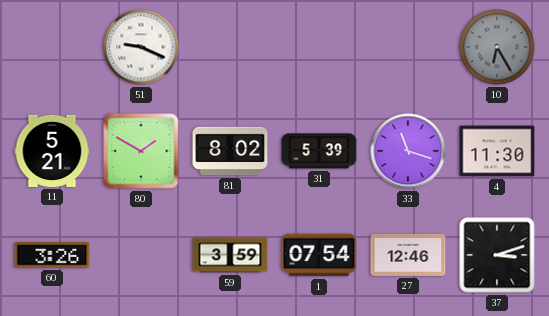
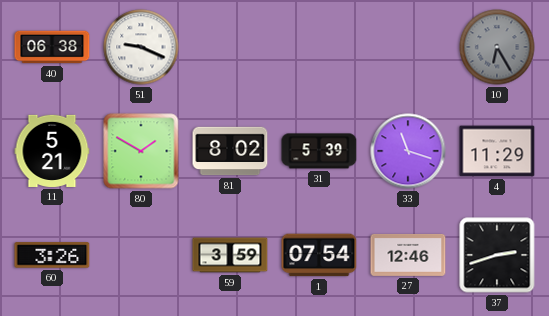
40: none -> 06:38 (52, 47)
4: 11:30 -> 11:29 (497, 151)
37: 3:12 -> 2:42 (497, 255)
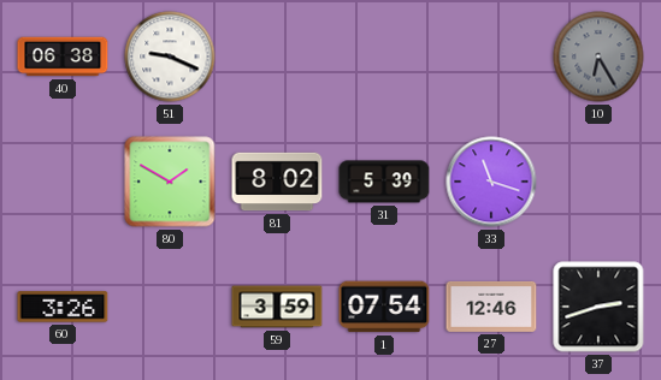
11: 5:21 -> none (52, 151)
4: 11:29 -> none (497, 151)
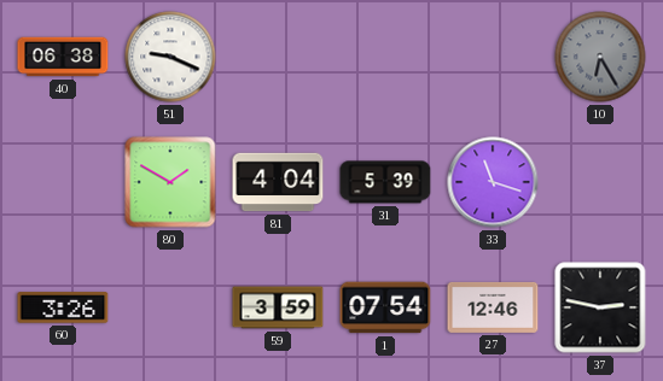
81: 8:02 -> 4:04 (278, 182)
37: 2:42 -> 2:47 (600, 307)
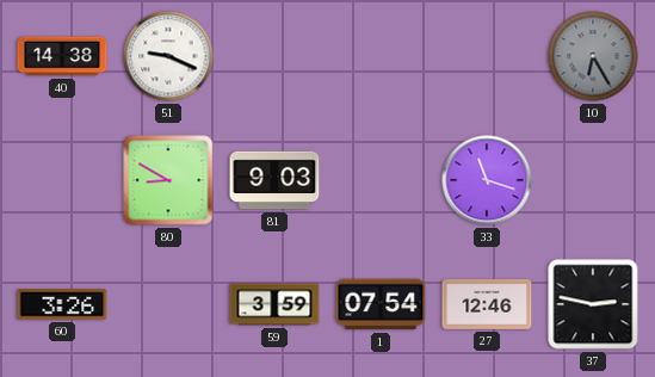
40: 06:38 -> 14:38 (62, 56)
80: 1:50 -> 8:50 (168, 180)
81: 4:04 -> 9:03 (274, 180)
31: 5:39 -> none (385, 182)
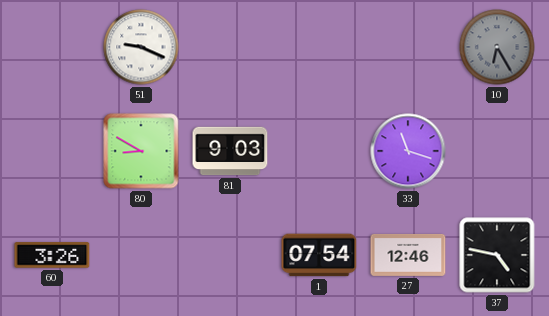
40: 14:38 -> none (62, 56)
59: 3:59 -> none (274, 304)
37: 2:47 -> 4:47 (497, 255)
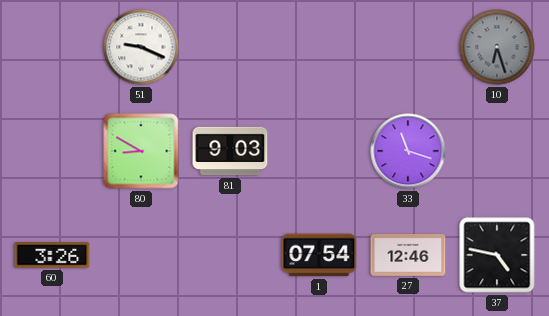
10: 6:25 -> 6:27 (497, 47)
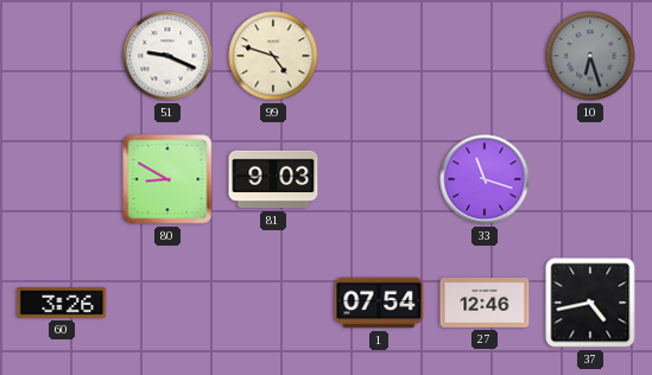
99: none -> 4:48 (273, 56)
37: 4:47 -> 4:43 (590, 303)
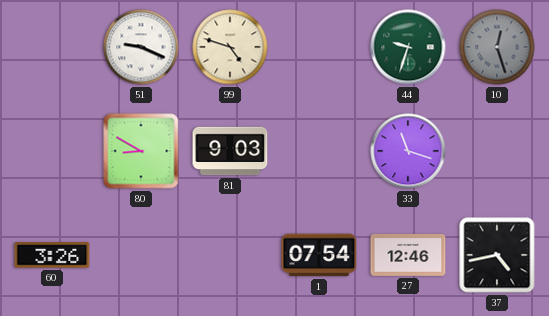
44: none -> 9:33 (408, 47)
10: 6:27 -> 12:27 (497, 47)
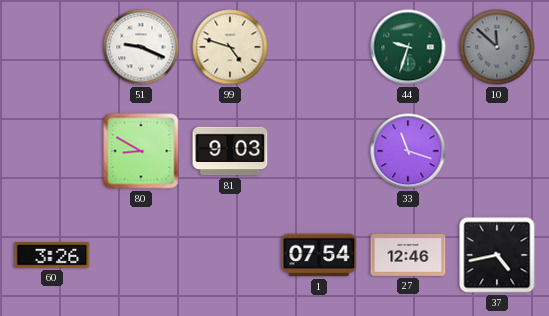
10: 12:27 -> 11:52 (497, 47)
